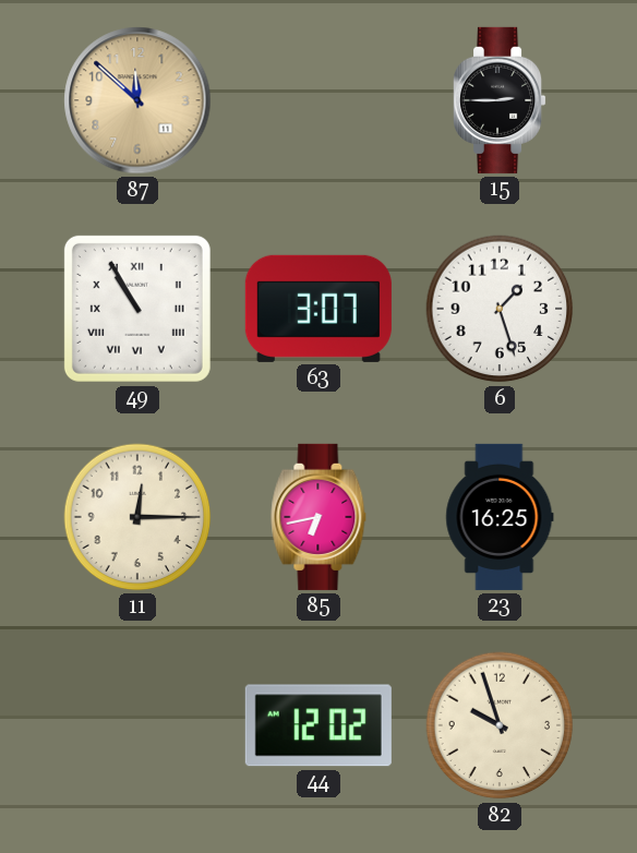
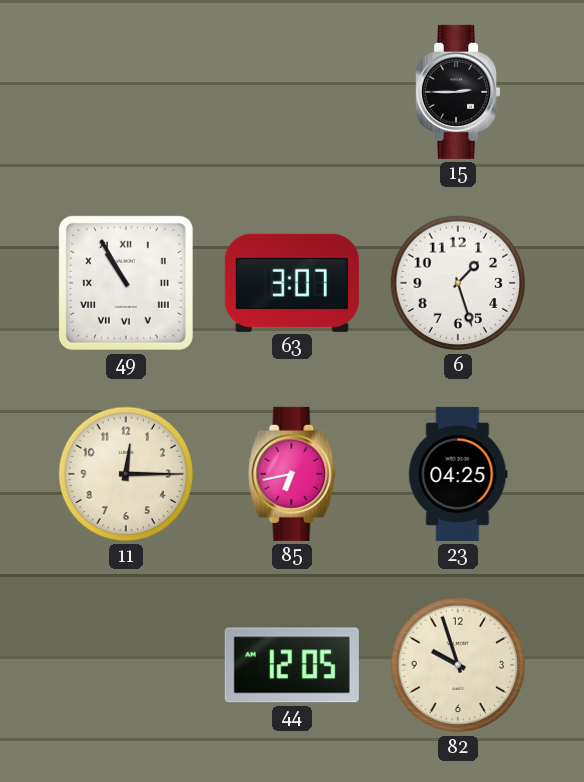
87: 11:52 -> none (137, 100)
23: 16:25 -> 04:25 (458, 474)
44: 12:02 -> 12:05 (292, 665)
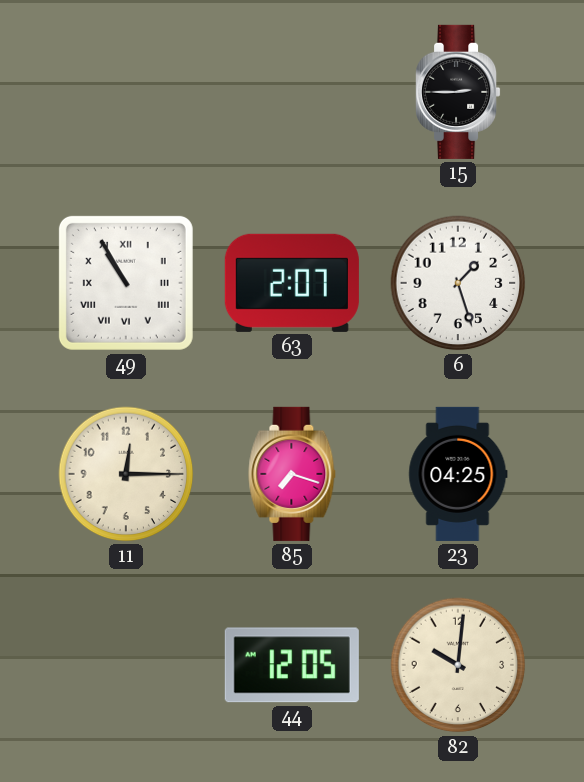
63: 3:07 -> 2:07 (292, 283)
85: 6:43 -> 7:18 (292, 474)
82: 9:57 -> 10:01 (458, 665)
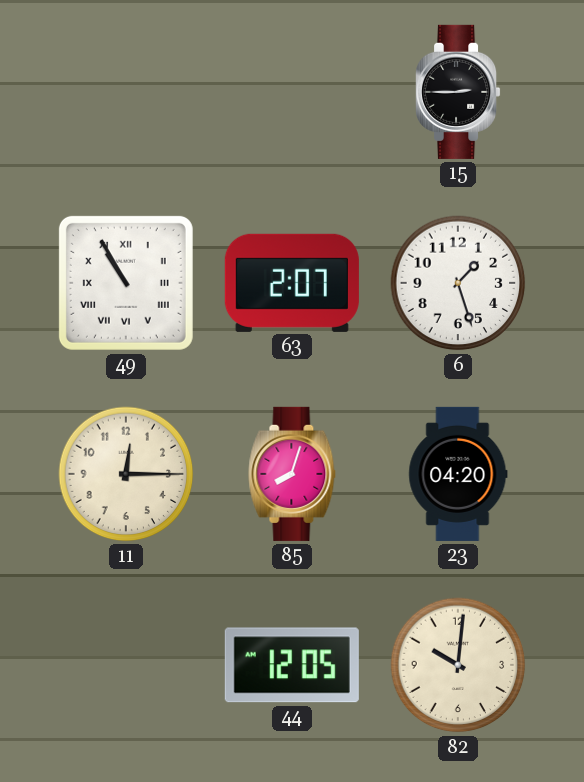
85: 7:18 -> 8:03 (292, 474)
23: 04:25 -> 04:20 (458, 474)
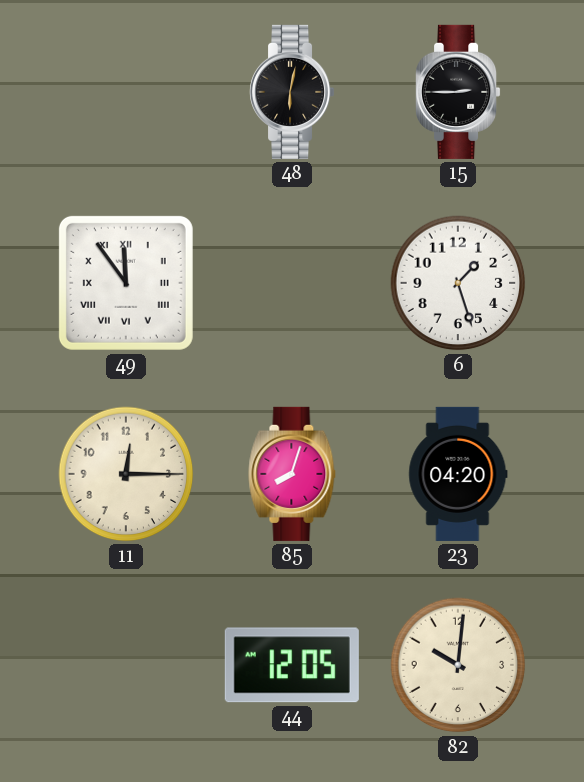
48: none -> 6:02 (293, 92)
49: 10:55 -> 11:54 (126, 283)
63: 2:07 -> none (292, 283)
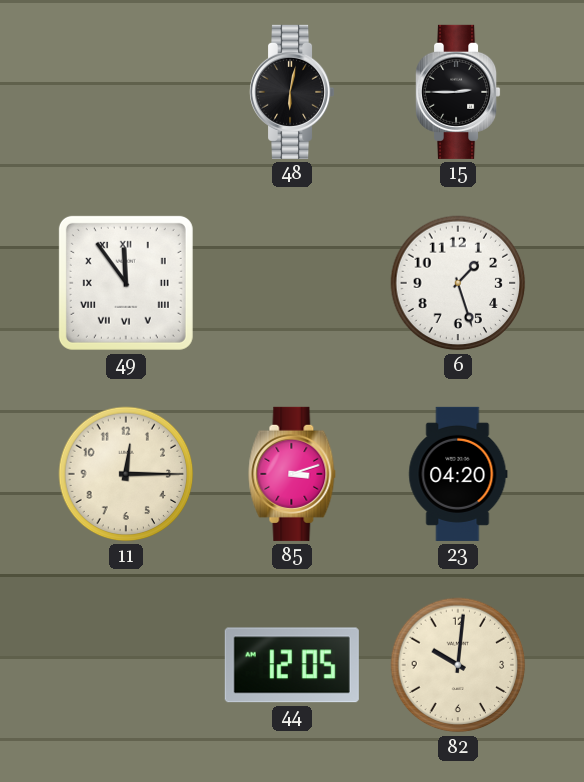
85: 8:03 -> 3:12 (292, 474)
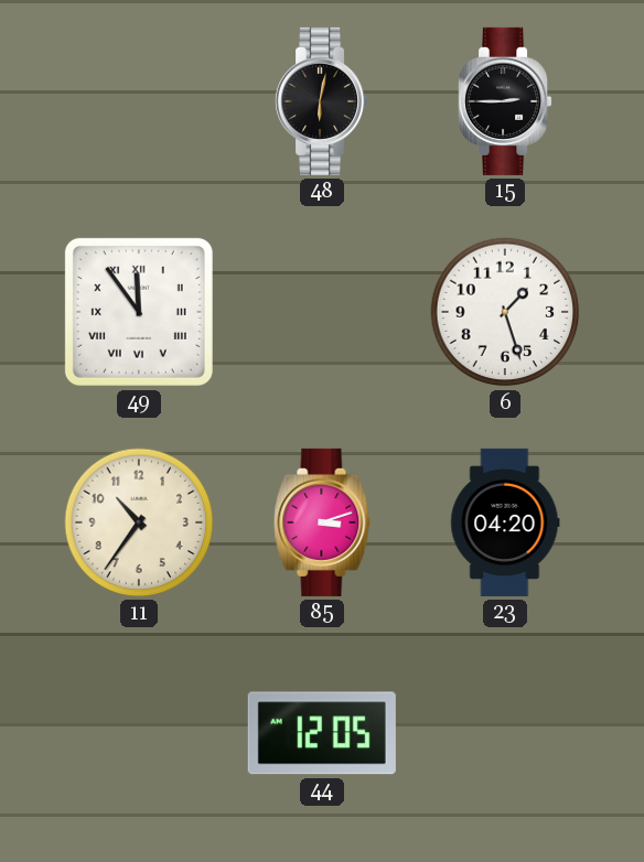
11: 12:15 -> 10:36 (139, 522)
82: 10:01 -> none (458, 665)
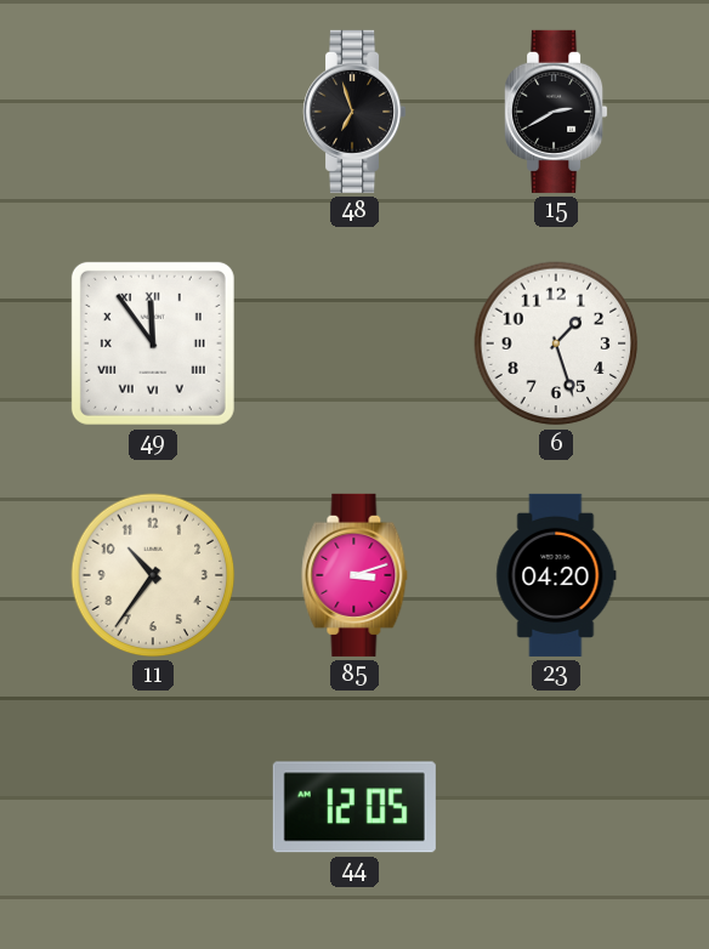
48: 6:02 -> 6:57 (356, 112)
15: 2:45 -> 2:40 (557, 112)
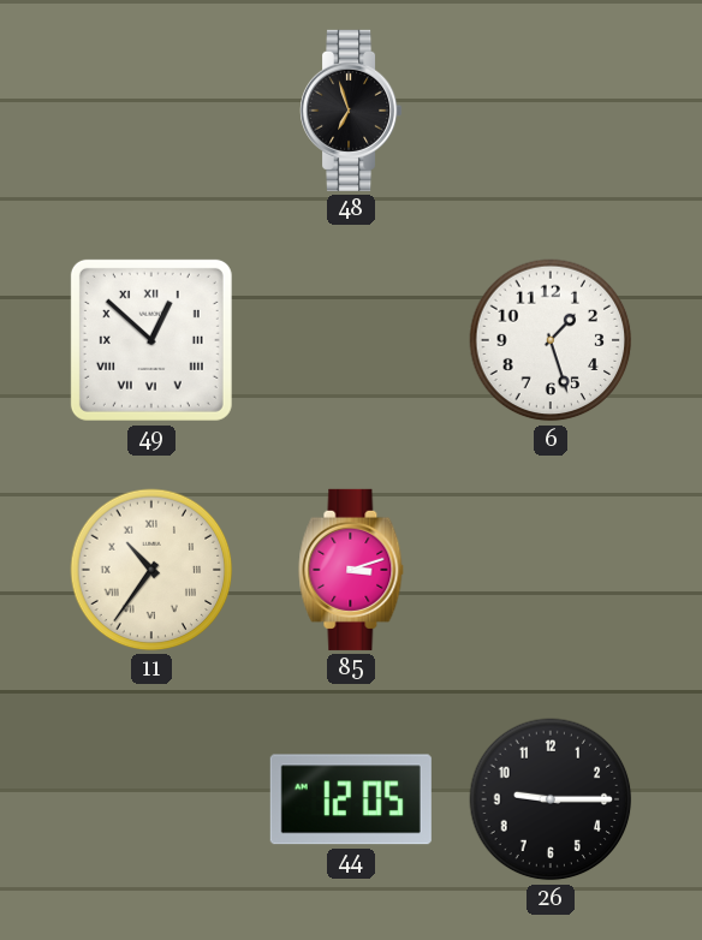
15: 2:40 -> none (557, 112)
49: 11:54 -> 12:52 (151, 340)
11 numerals: Arabic -> Roman (151, 570)
23: 04:20 -> none (556, 575)
26: none -> 9:15 (551, 799)
